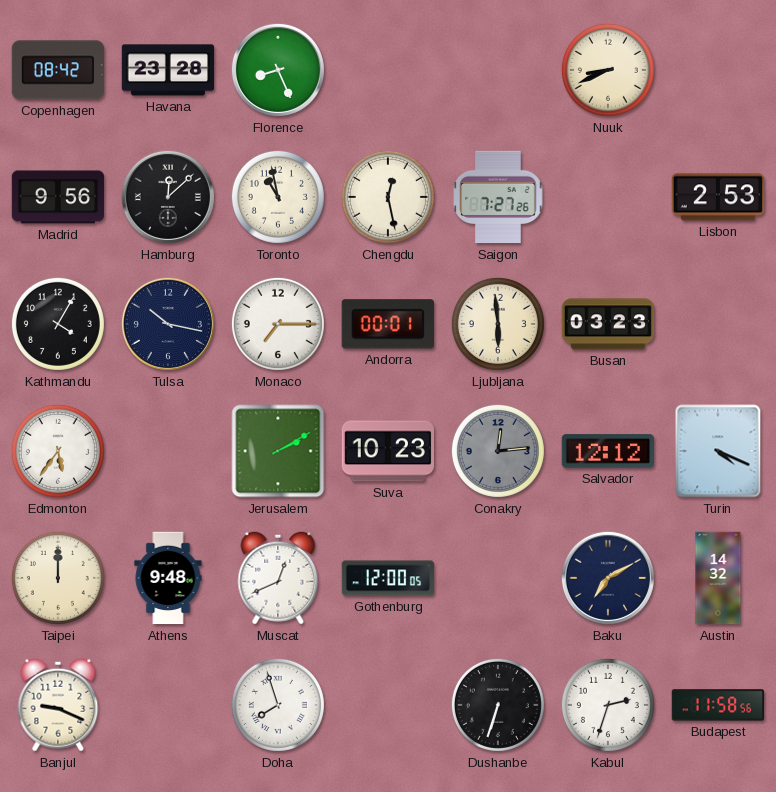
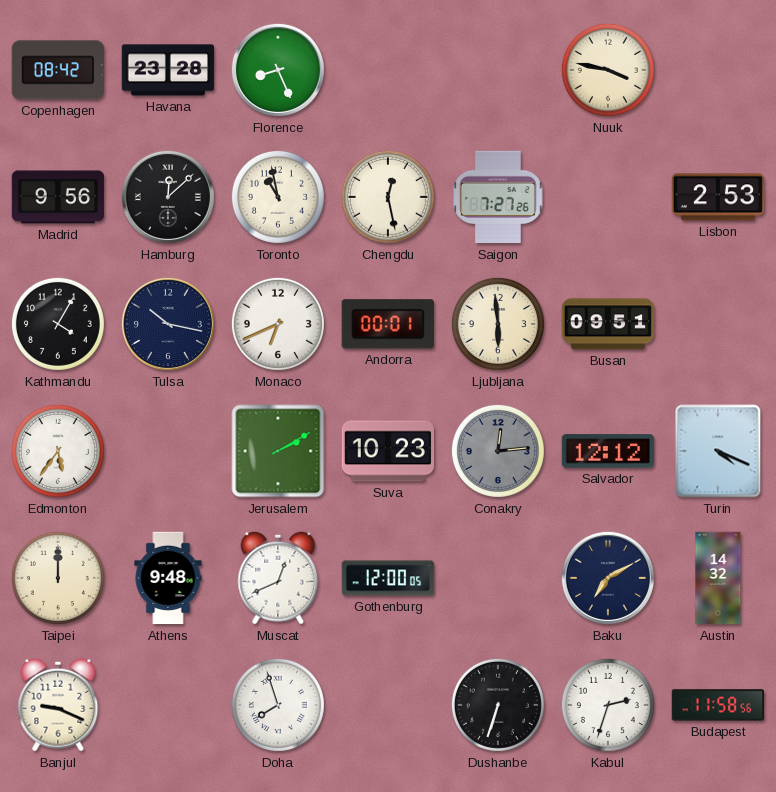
Nuuk: 8:41 -> 3:47 (608, 70)
Monaco: 7:15 -> 6:41 (278, 324)
Busan: 03:23 -> 09:51 (608, 324)
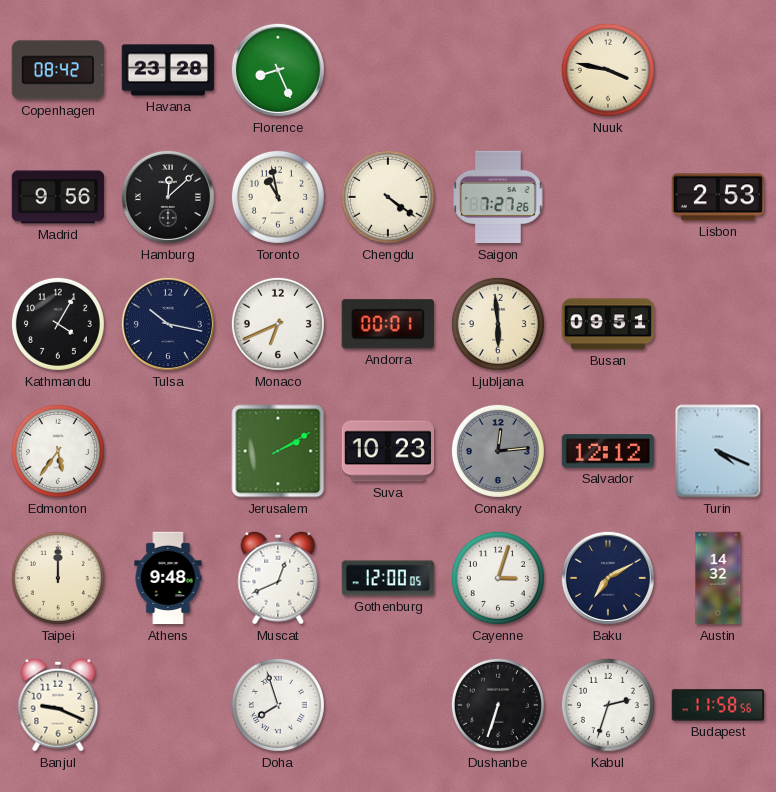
Chengdu: 12:28 -> 4:21 (388, 197)
Cayenne: none -> 3:03 (498, 578)
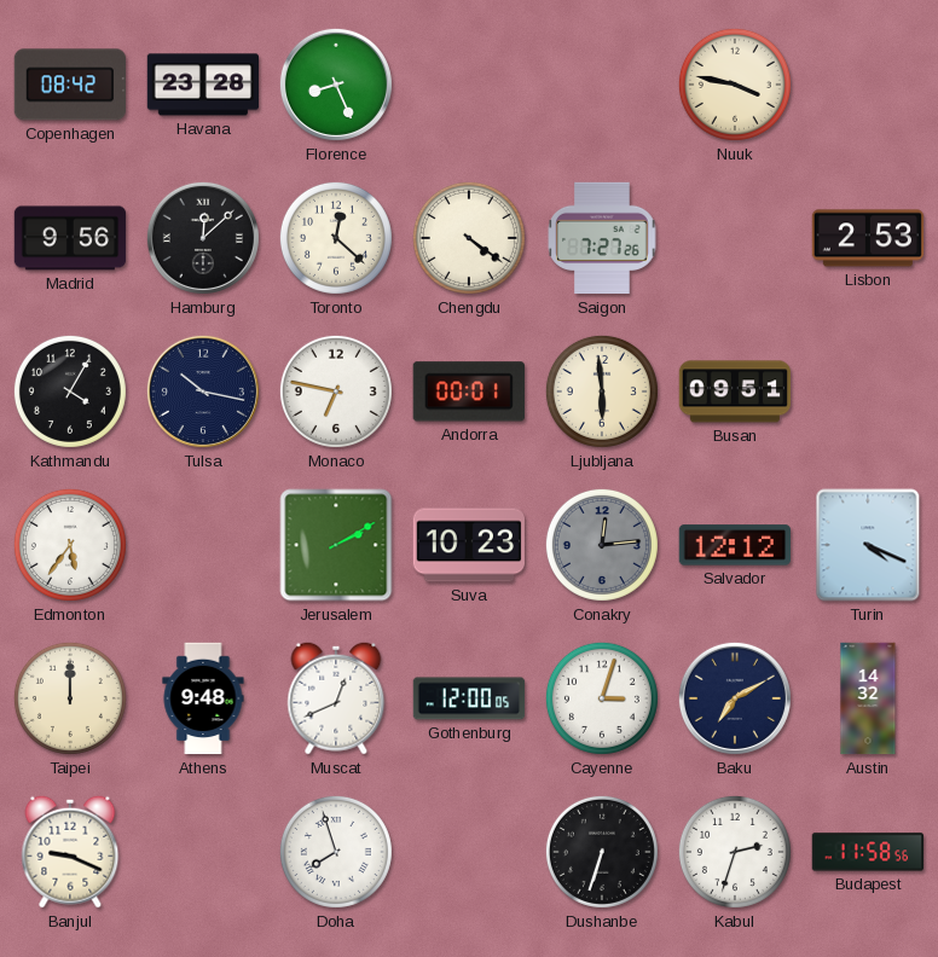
Toronto: 10:58 -> 12:22 (336, 238)
Monaco: 6:41 -> 6:47 (336, 391)
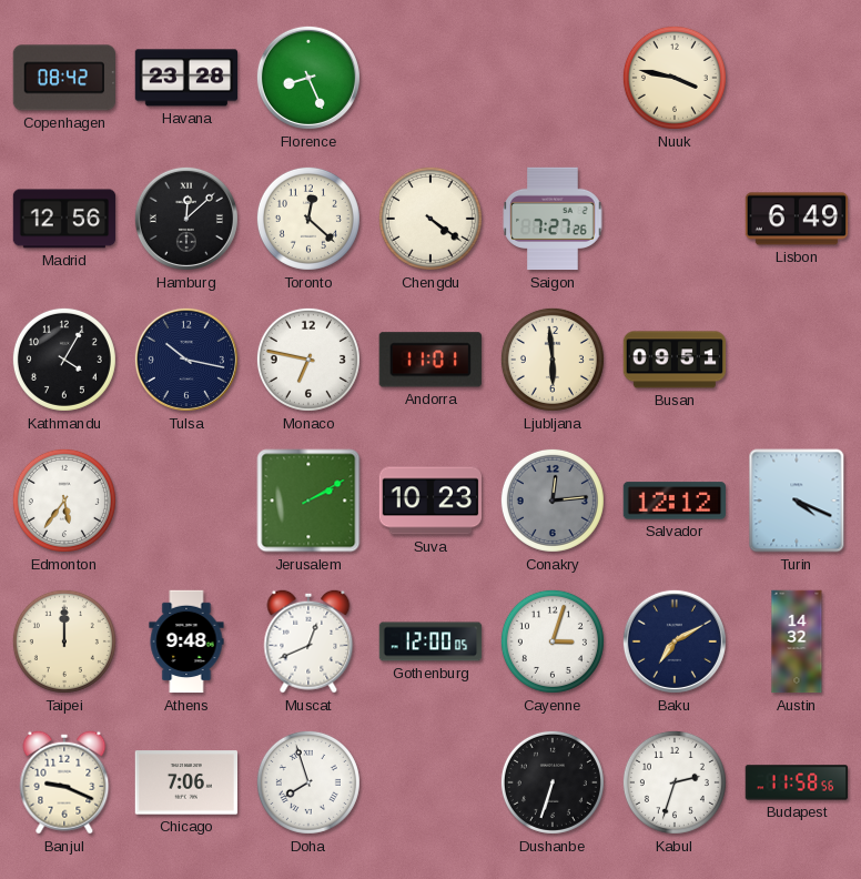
Madrid: 9:56 -> 12:56 (64, 219)
Lisbon: 2:53 -> 6:49 (797, 219)
Andorra: 00:01 -> 11:01 (430, 360)
Chicago: none -> 7:06 (185, 782)
